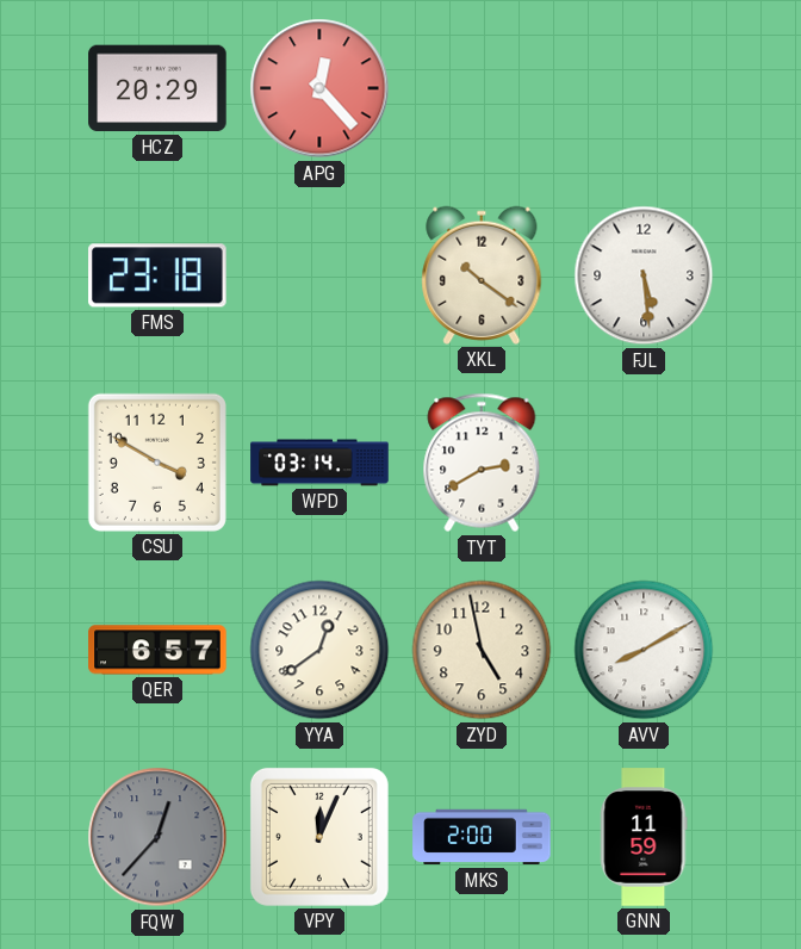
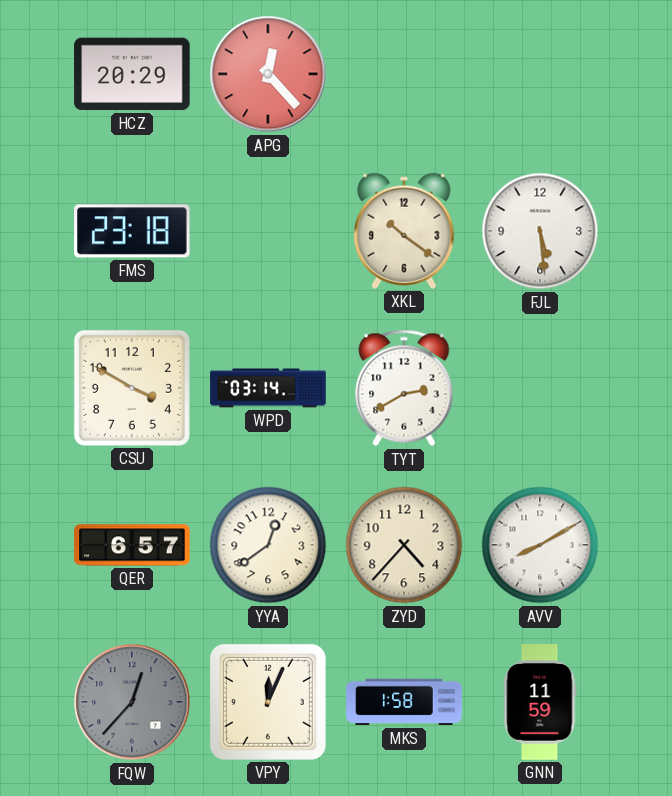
ZYD: 4:58 -> 4:37 (404, 545)
MKS: 2:00 -> 1:58 (404, 702)
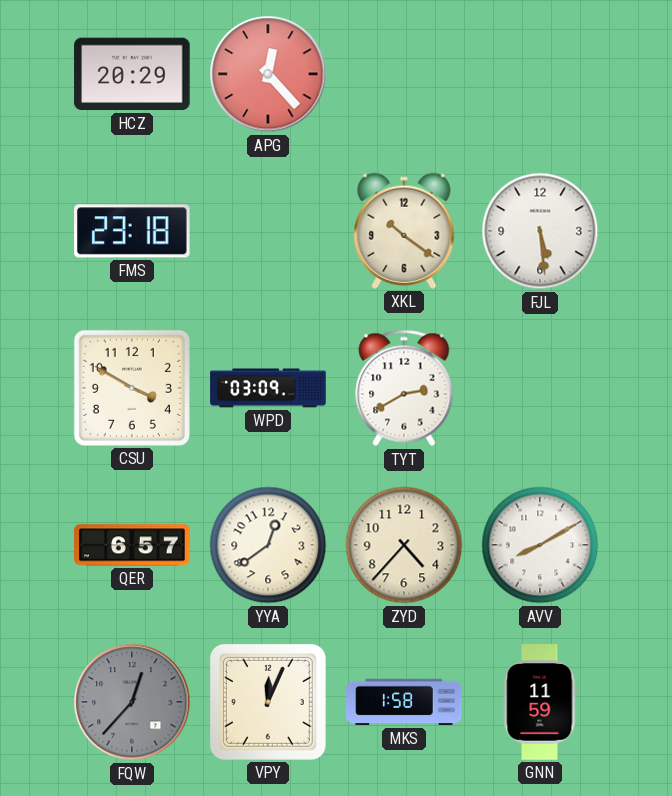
WPD: 03:14 -> 03:09 (268, 388)
